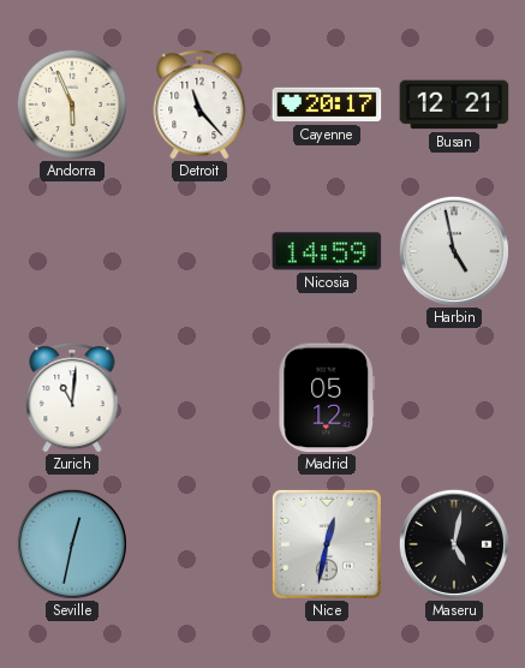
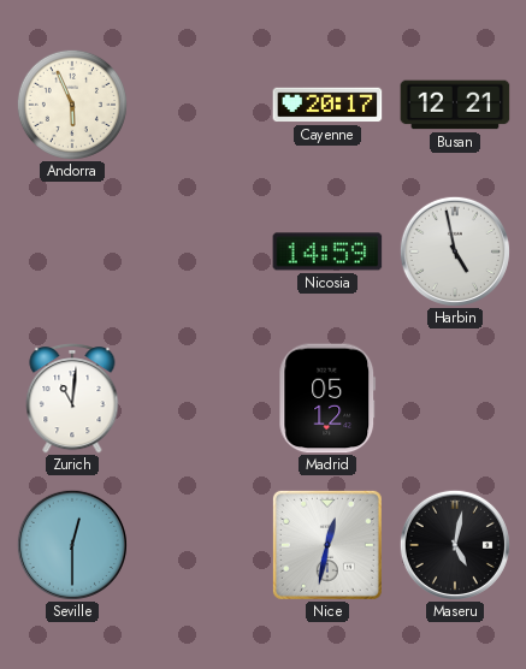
Detroit: 11:23 -> none (199, 105)
Seville: 12:32 -> 12:30 (72, 545)
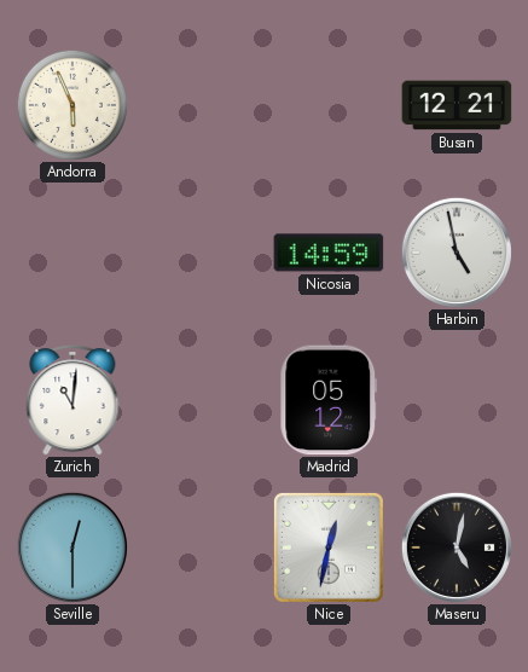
Cayenne: 20:17 -> none (327, 105)
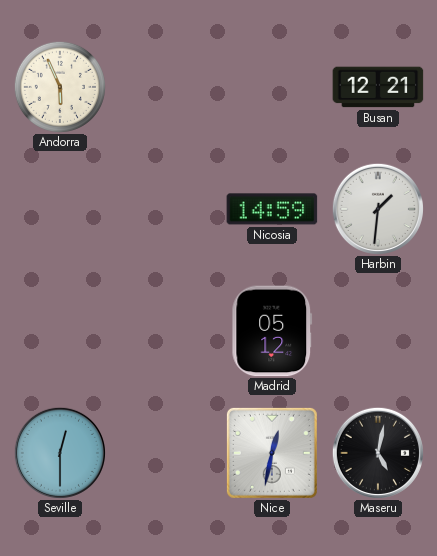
Harbin: 4:58 -> 1:31 (378, 209)
Zurich: 11:01 -> none (72, 400)
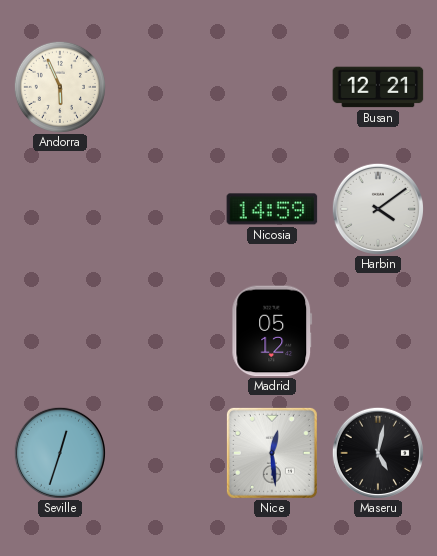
Harbin: 1:31 -> 4:09 (378, 209)
Seville: 12:30 -> 12:33 (60, 453)
Nice: 12:32 -> 12:29 (272, 453)
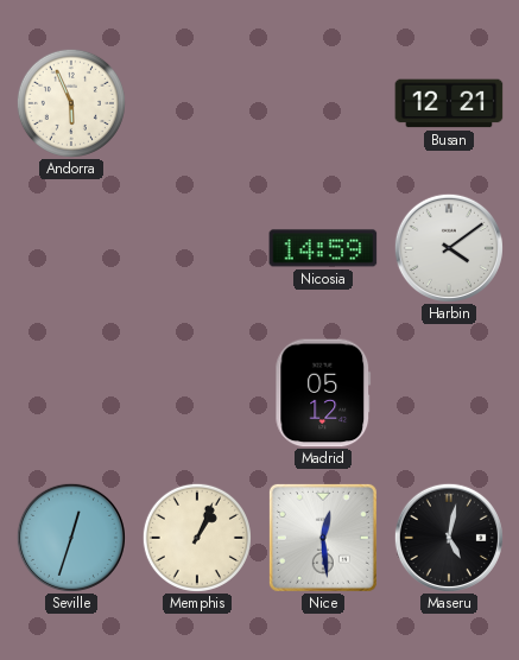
Memphis: none -> 1:04 (197, 538)
